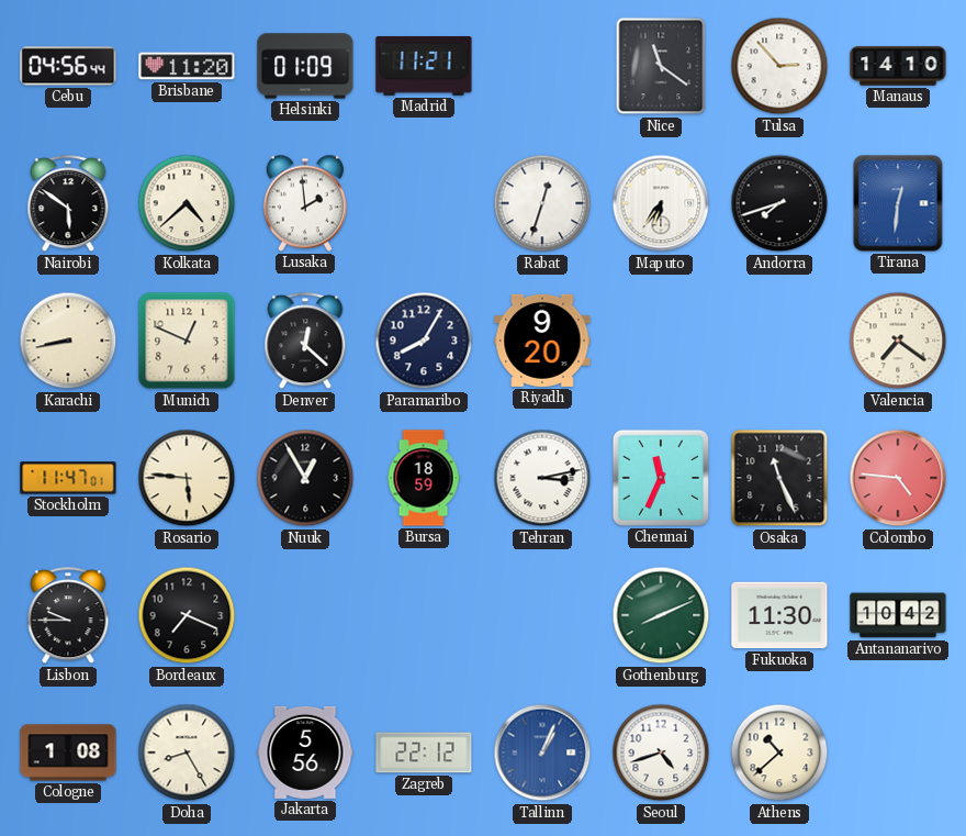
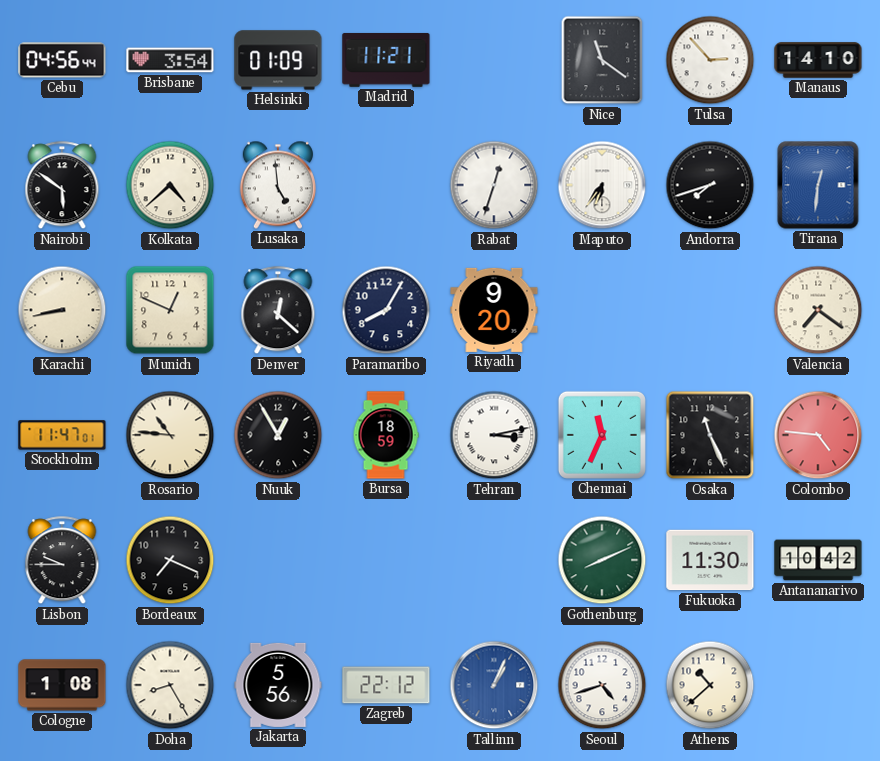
Brisbane: 11:20 -> 3:54 (170, 60)
Lusaka: 1:59 -> 4:59 (278, 185)
Rosario: 5:46 -> 10:46 (170, 435)
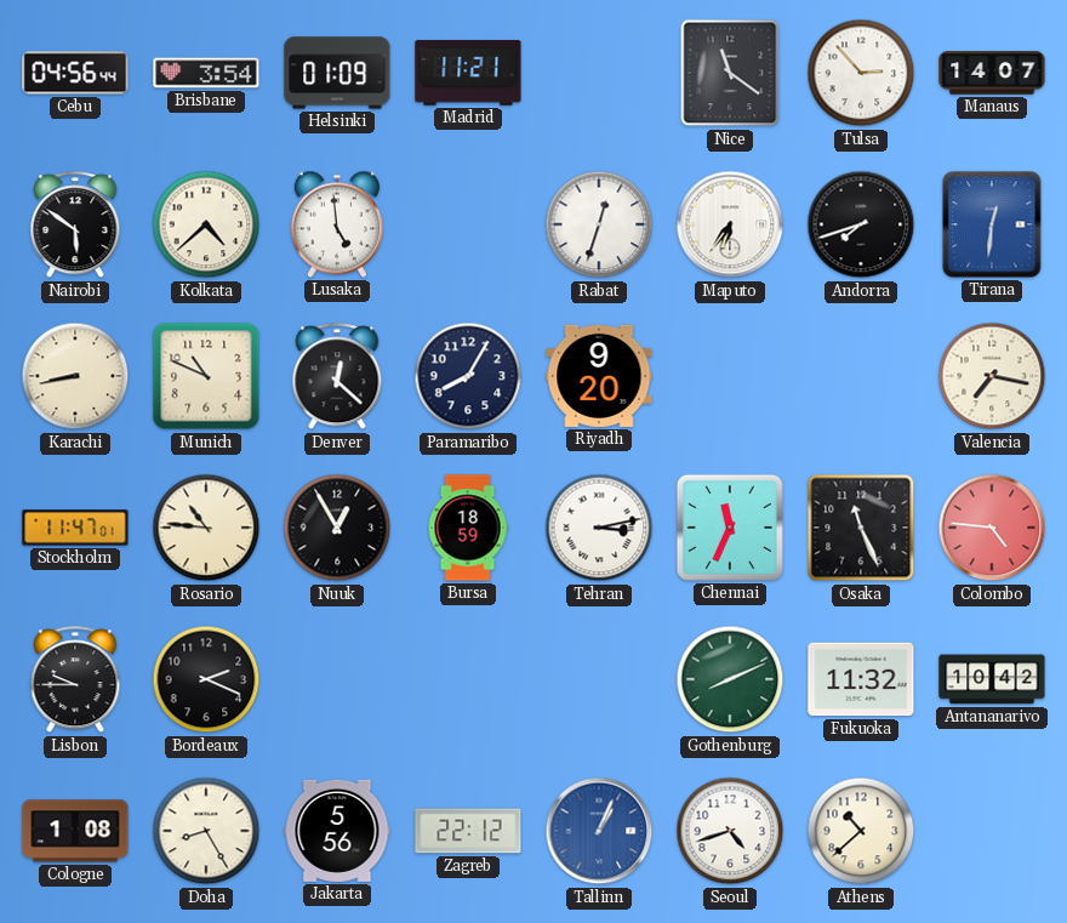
Manaus: 14:10 -> 14:07 (992, 73)
Munich: 12:49 -> 10:49 (206, 376)
Valencia: 7:21 -> 7:17 (992, 376)
Bordeaux: 7:19 -> 2:19 (206, 679)
Fukuoka: 11:30 -> 11:32 (861, 679)
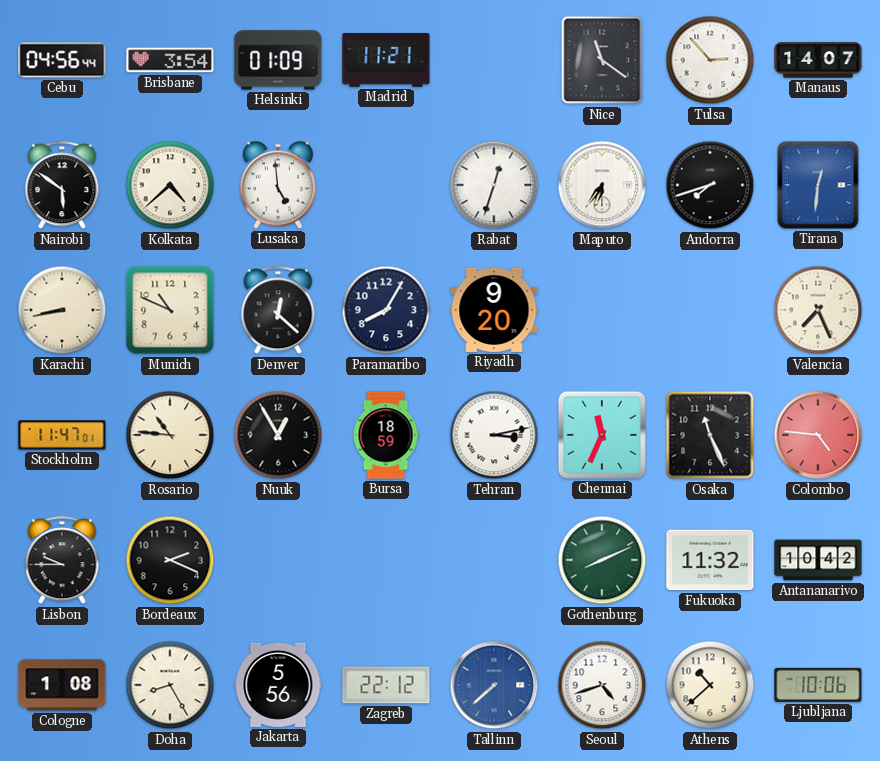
Valencia: 7:17 -> 7:26 (818, 310)
Tallinn: 1:04 -> 7:38 (494, 685)
Ljubljana: none -> 10:06 (818, 685)
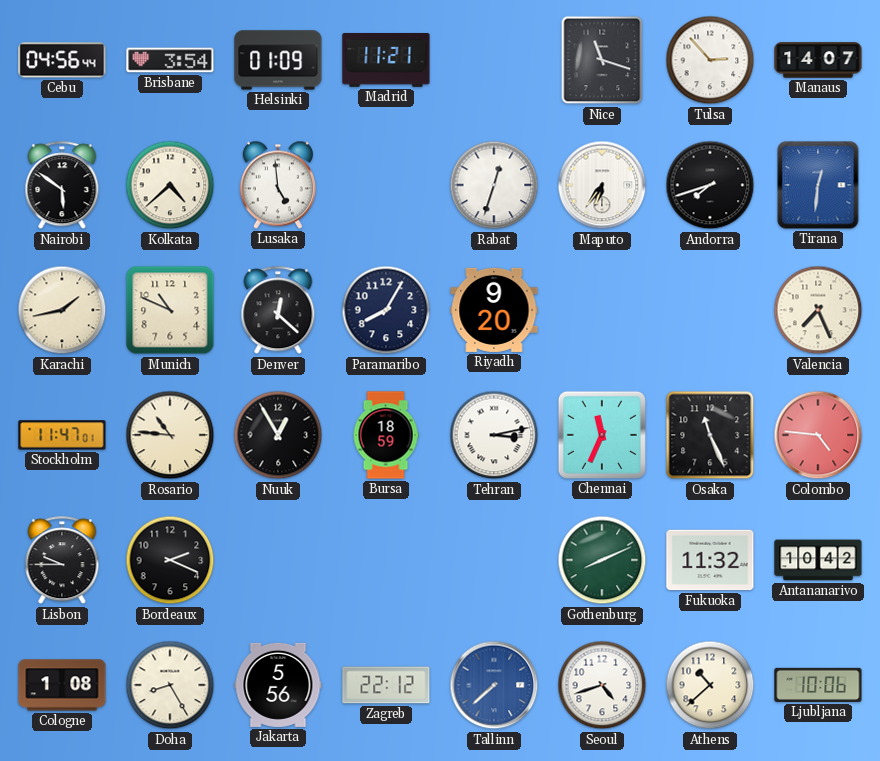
Nice: 11:21 -> 11:18 (602, 60)
Karachi: 8:43 -> 1:43 (62, 310)
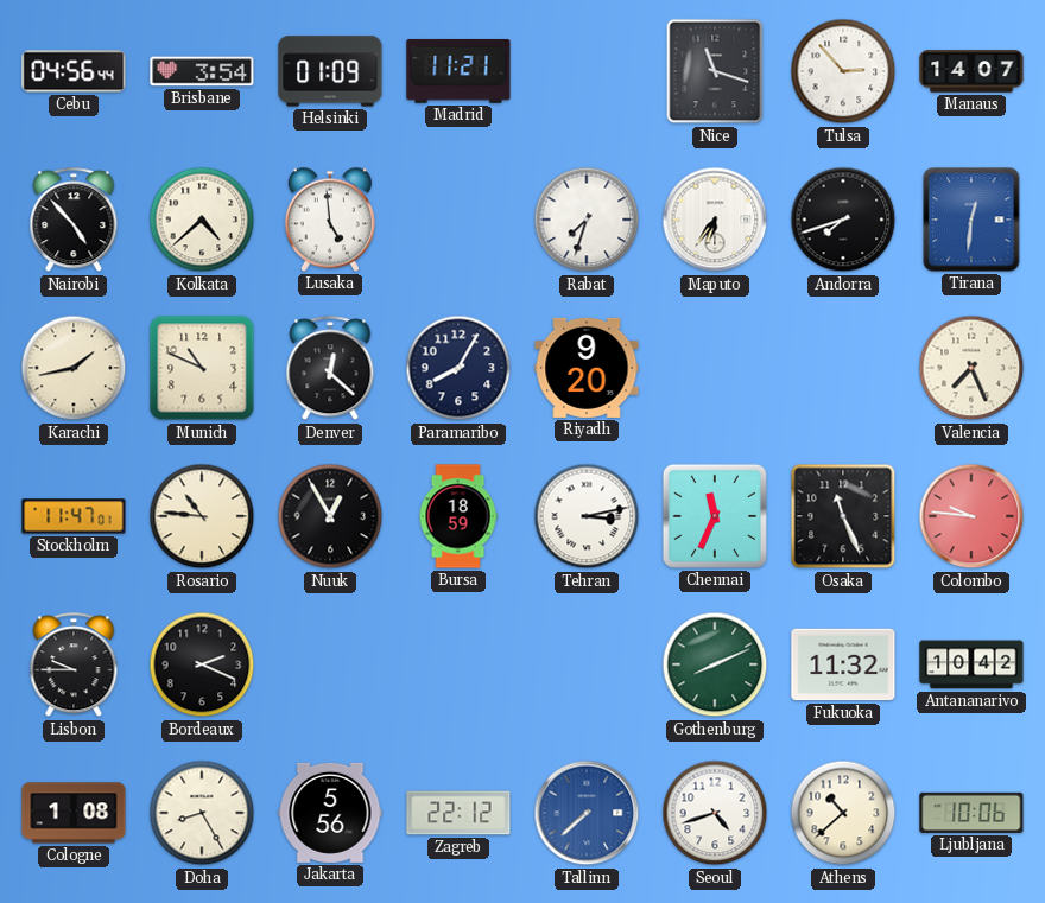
Nairobi: 5:51 -> 4:53 (74, 221)
Rabat: 12:33 -> 7:33 (587, 220)
Colombo: 4:46 -> 9:46 (971, 516)
